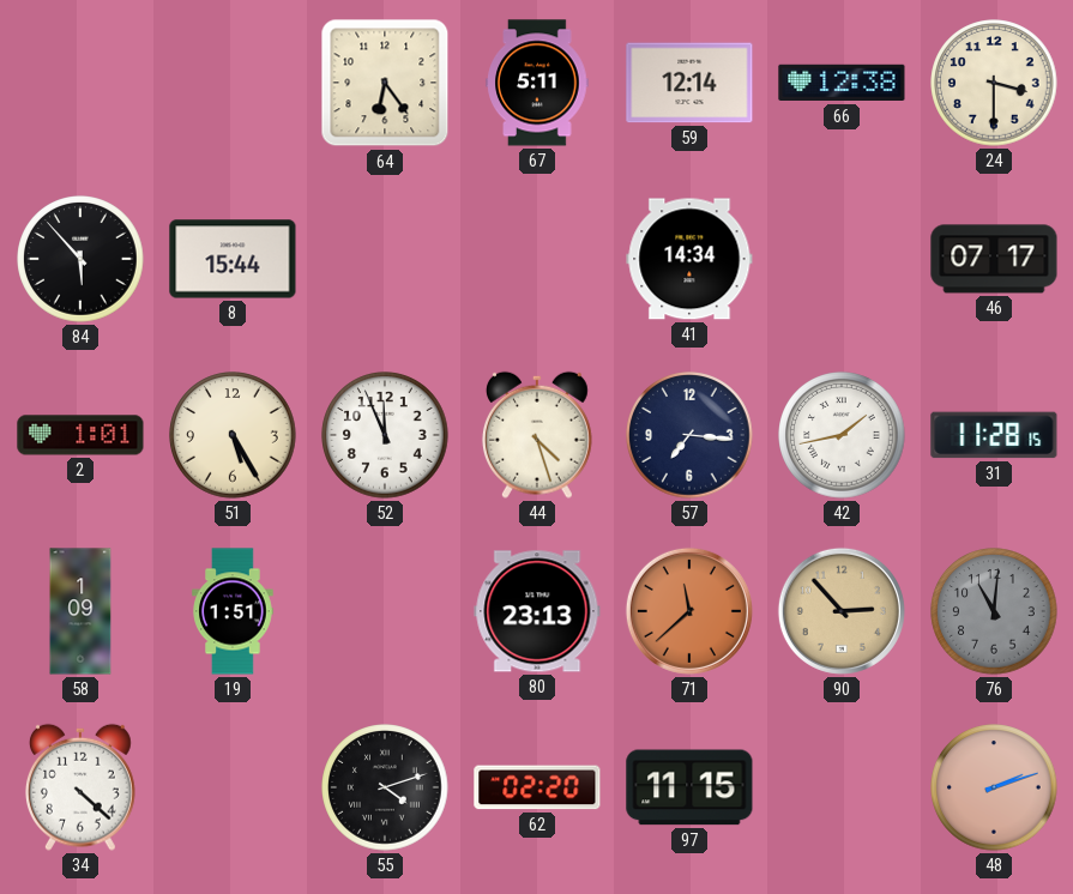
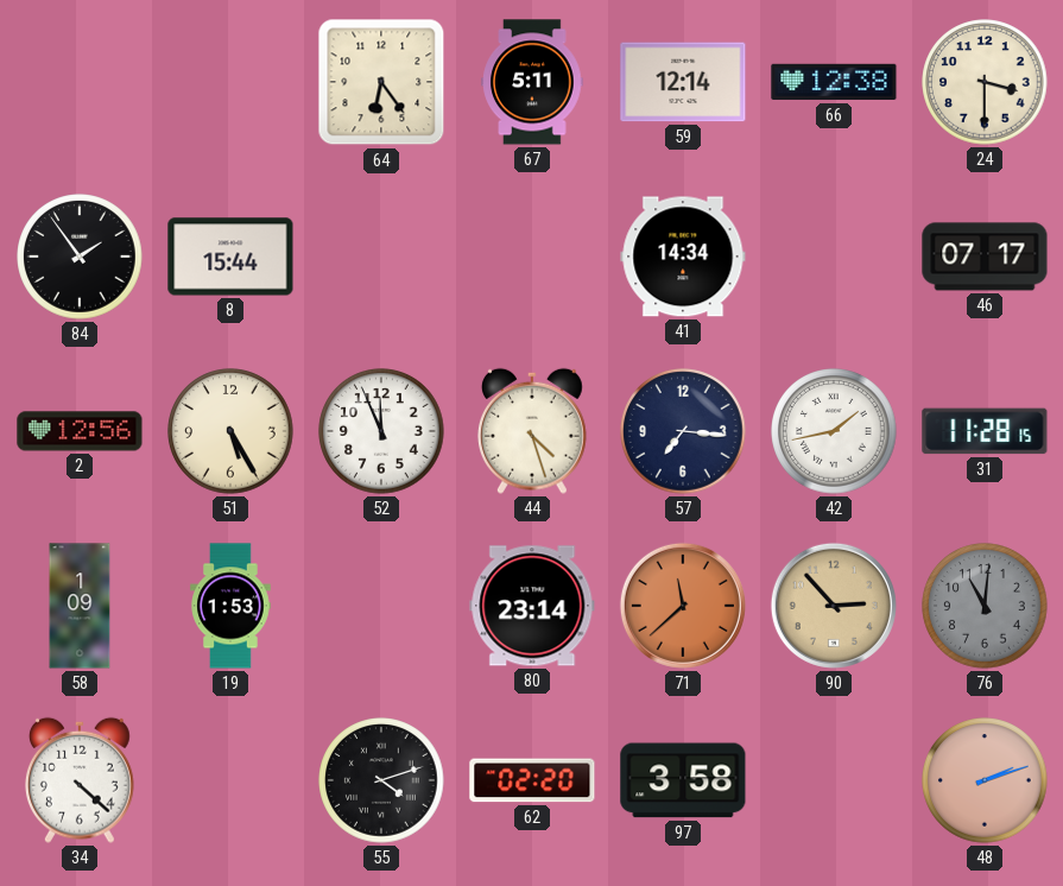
84: 5:53 -> 1:54 (80, 257)
2: 1:01 -> 12:56 (80, 431)
19: 1:51 -> 1:53 (230, 606)
80: 23:13 -> 23:14 (532, 606)
97: 11:15 -> 3:58 (683, 780)
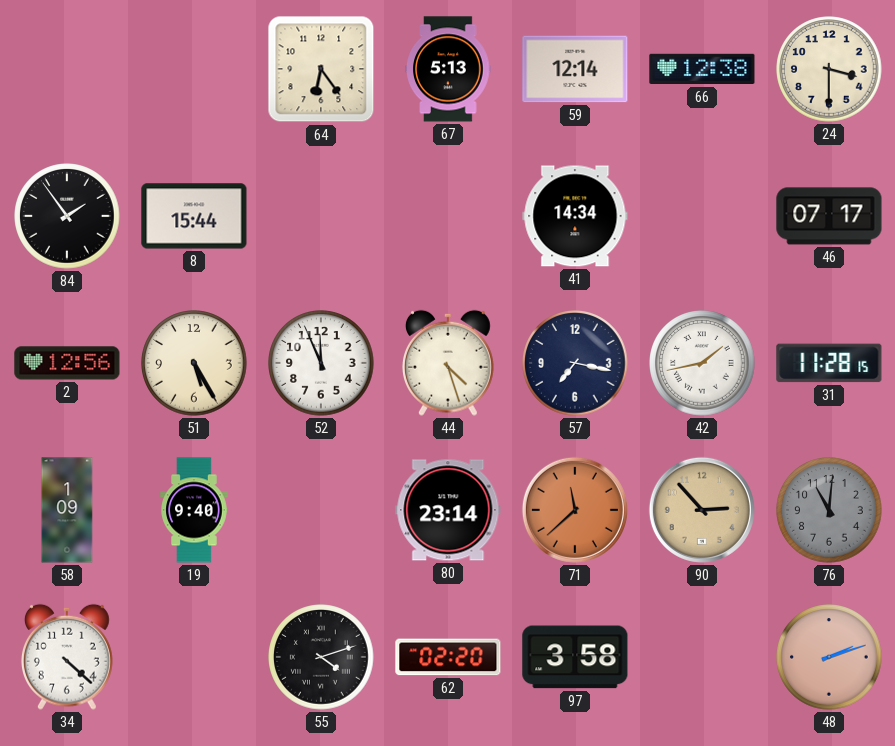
67: 5:11 -> 5:13 (448, 69)
57: 7:16 -> 7:17 (575, 363)
19: 1:53 -> 9:40 (194, 510)
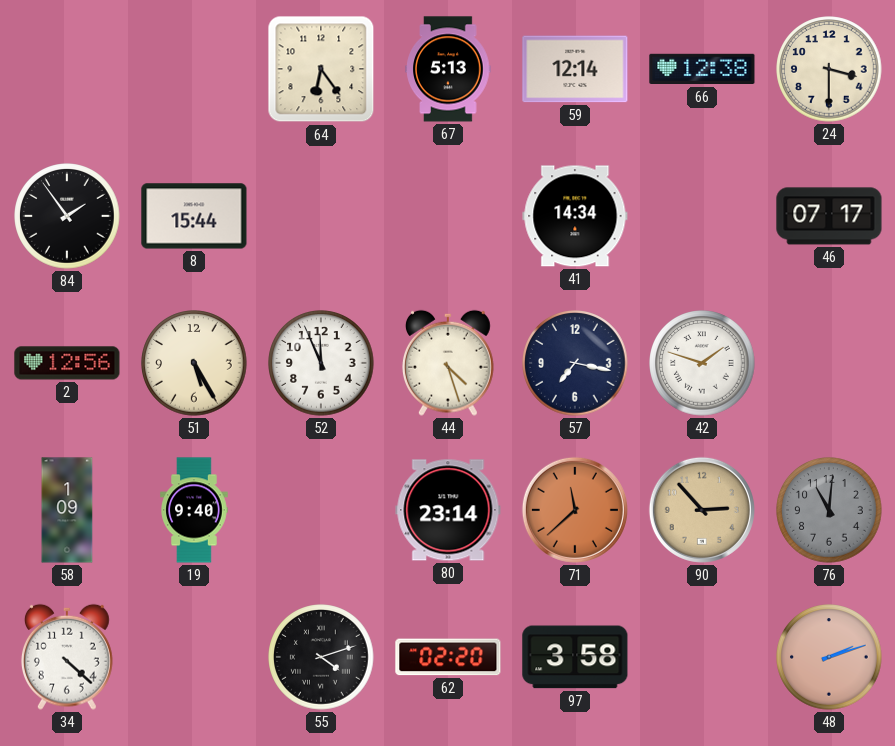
42: 1:43 -> 1:48 (702, 363)
31: 11:28 -> none (829, 363)
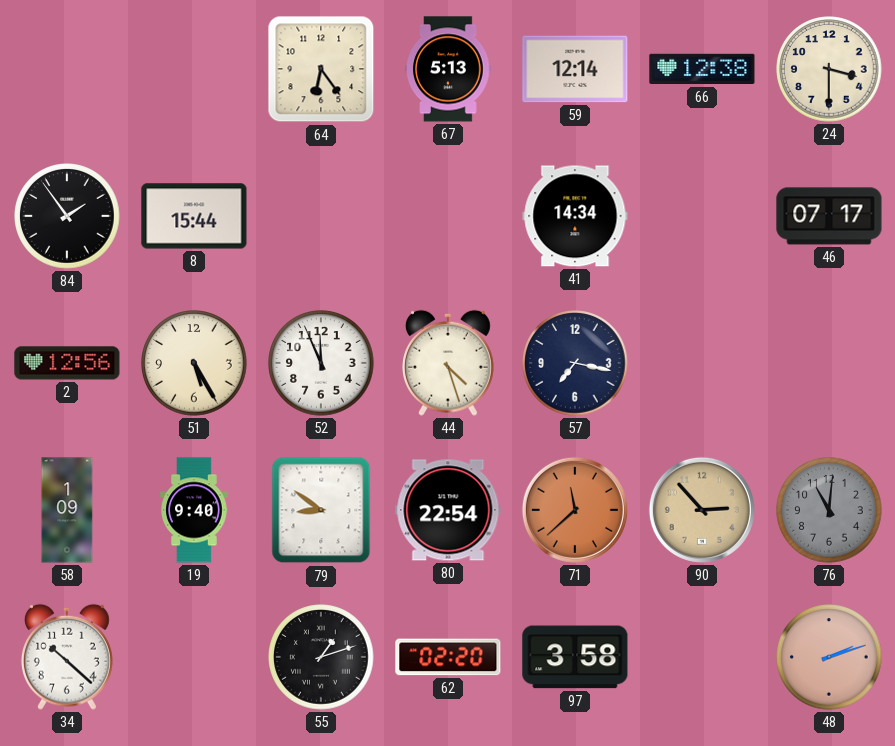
42: 1:48 -> none (702, 363)
79: none -> 8:51 (321, 510)
80: 23:14 -> 22:54 (448, 510)
34: 4:22 -> 10:22 (67, 657)
55: 4:12 -> 1:12 (321, 657)
